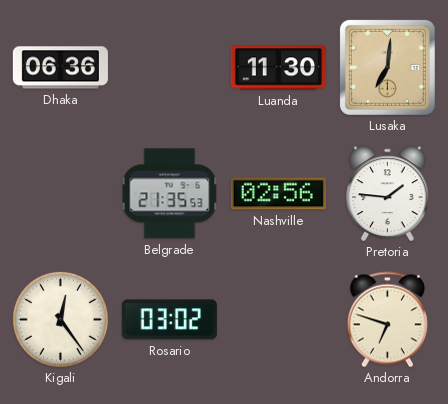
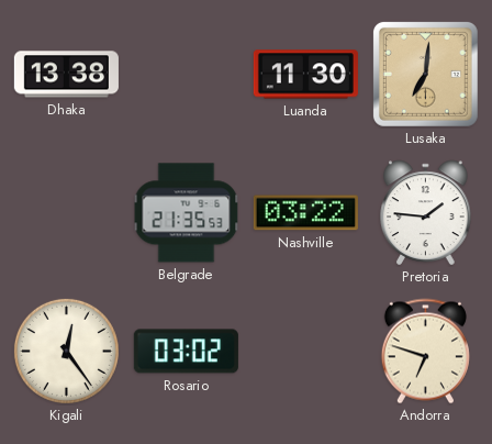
Dhaka: 06:36 -> 13:38 (66, 75)
Nashville: 02:56 -> 03:22 (305, 213)
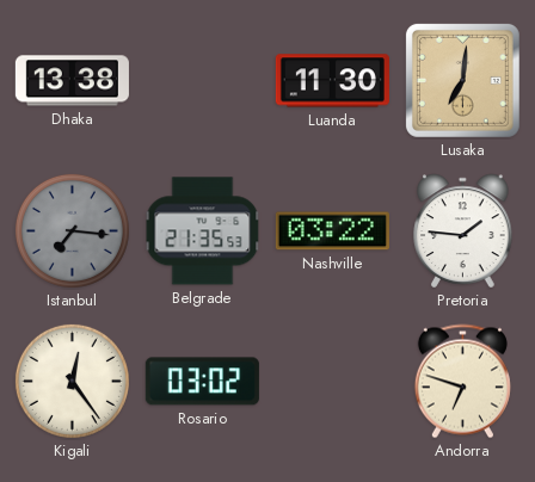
Istanbul: none -> 7:16 (72, 230)
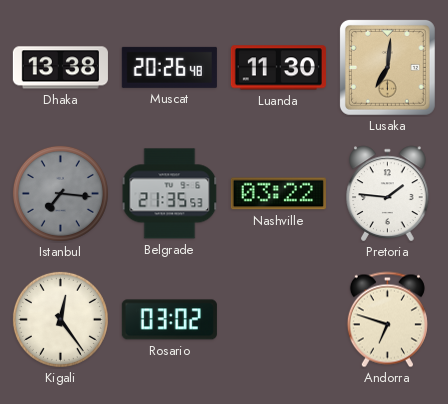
Muscat: none -> 20:26 (169, 67)
